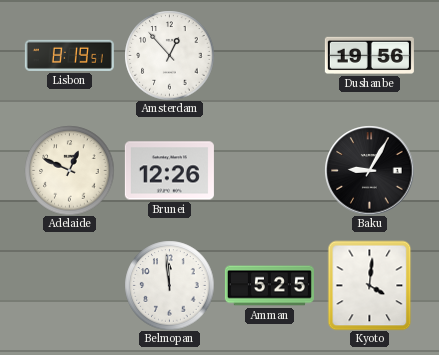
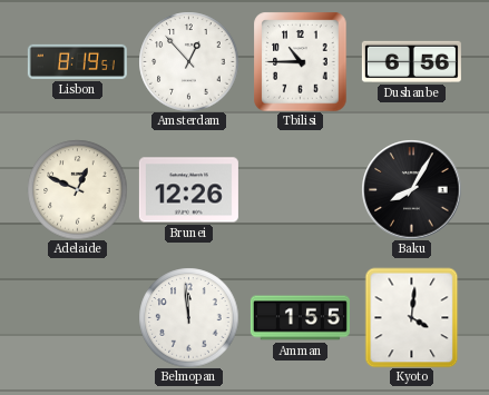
Tbilisi: none -> 10:45 (301, 61)
Dushanbe: 19:56 -> 6:56 (411, 61)
Baku: 9:05 -> 8:05 (411, 189)
Amman: 5:25 -> 1:55 (300, 318)
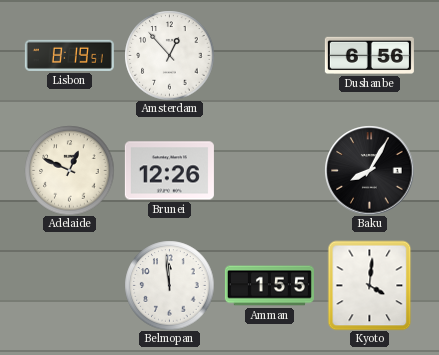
Tbilisi: 10:45 -> none (301, 61)
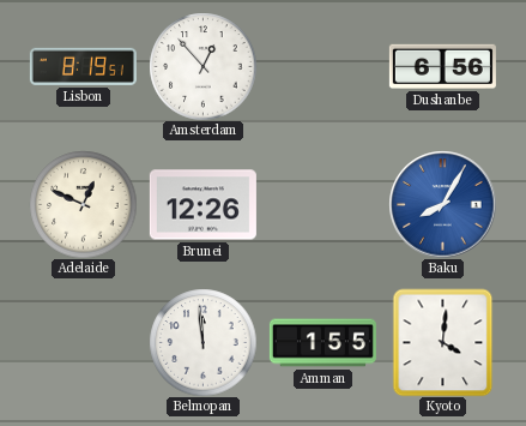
Baku dial: black -> blue (442, 204)
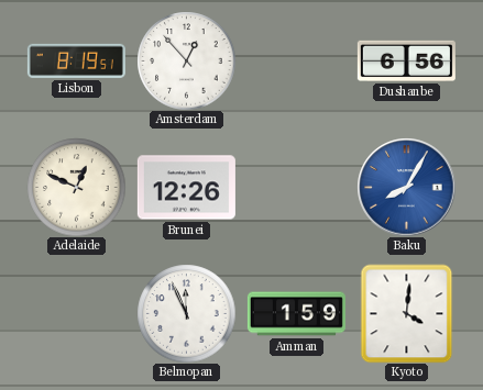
Belmopan: 11:59 -> 11:56 (186, 313)
Amman: 1:55 -> 1:59 (296, 314)
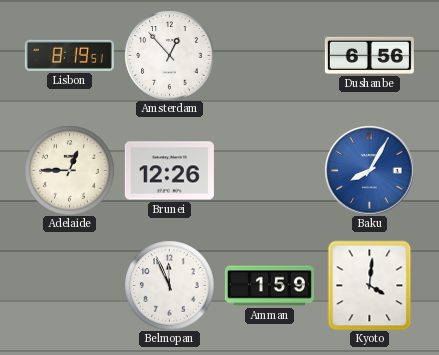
Adelaide: 12:49 -> 12:45 (69, 170)
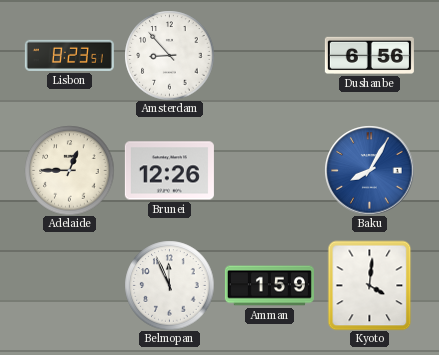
Lisbon: 8:19 -> 8:23 (69, 55)
Amsterdam: 12:53 -> 8:53 (169, 55)
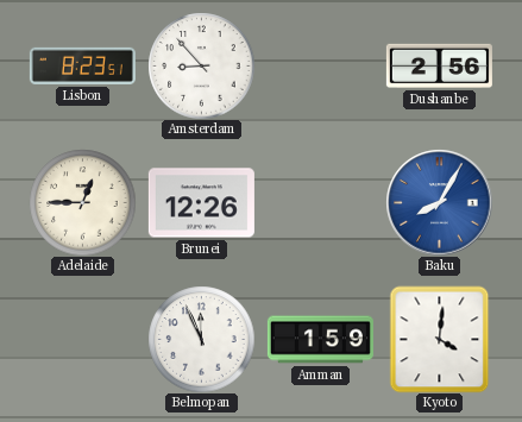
Dushanbe: 6:56 -> 2:56 (439, 65)
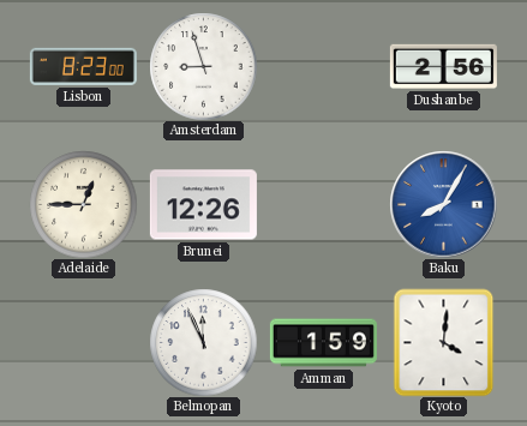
Lisbon: 8:23:51 -> 8:23:00 (83, 66)
Amsterdam: 8:53 -> 8:57 (203, 66)
